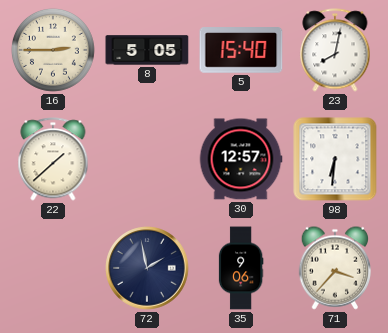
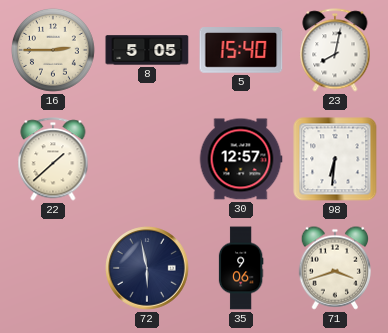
72: 1:58 -> 5:58 (147, 268)
71: 3:37 -> 3:42 (334, 268)
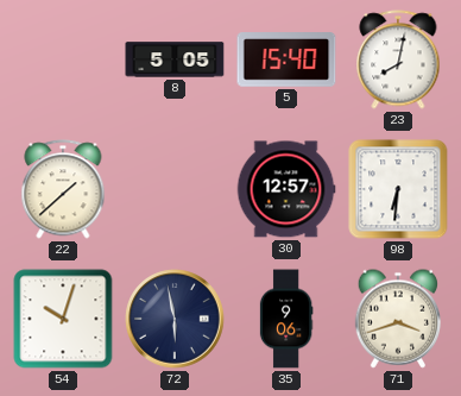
16: 2:45 -> none (53, 50)
54: none -> 10:03 (63, 319)
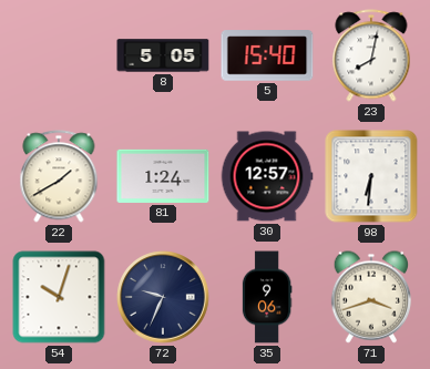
22: 1:38 -> 1:40 (59, 176)
81: none -> 1:24 (163, 176)
72: 5:58 -> 9:34 (163, 297)
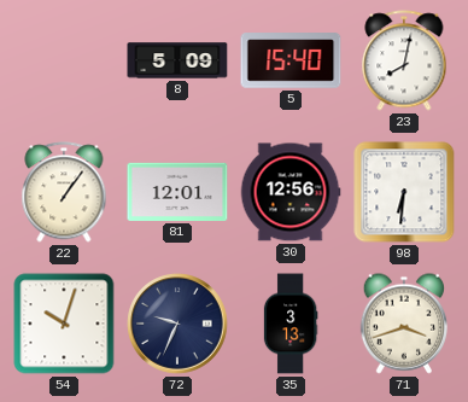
8: 5:05 -> 5:09 (177, 60)
22: 1:40 -> 1:06 (64, 192)
81: 1:24 -> 12:01 (177, 192)
30: 12:57 -> 12:56 (291, 192)
35: 9:06 -> 3:13 (291, 324)
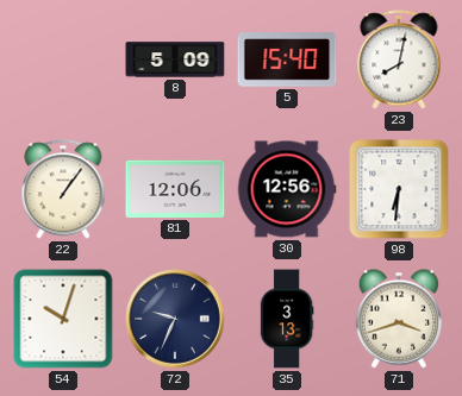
81: 12:01 -> 12:06 (175, 189)
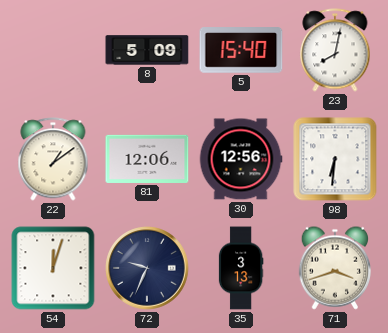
22: 1:06 -> 1:09 (53, 159)
54: 10:03 -> 12:03 (53, 268)
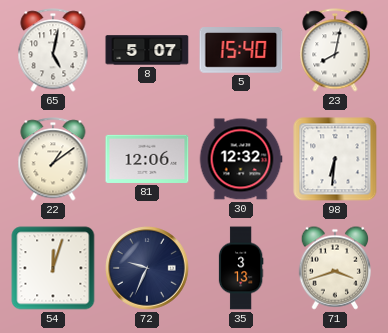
65: none -> 5:02 (53, 50)
8: 5:09 -> 5:07 (147, 50)
30: 12:56 -> 12:32 (241, 159)
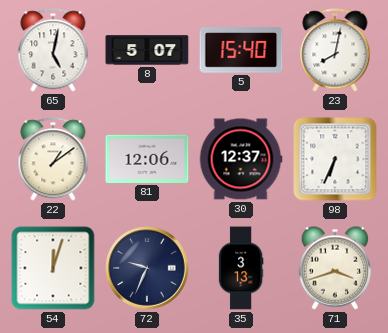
30: 12:32 -> 12:37 (241, 159)
98: 6:31 -> 6:34 (335, 159)
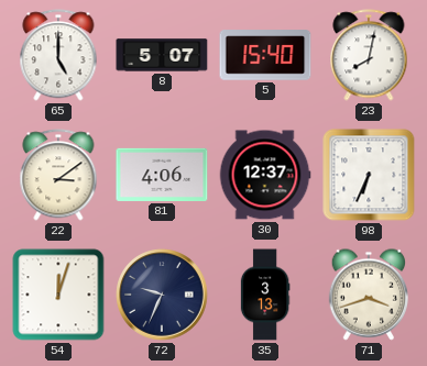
65: 5:02 -> 5:00 (58, 55)
22: 1:09 -> 3:09 (58, 175)
81: 12:06 -> 4:06 (162, 175)
